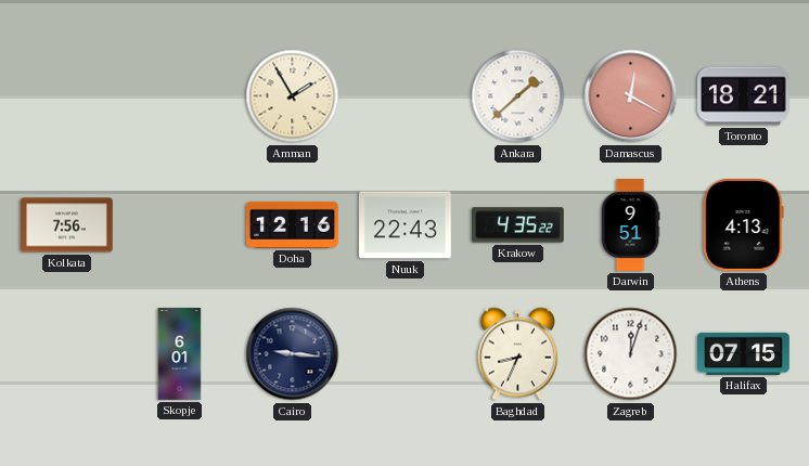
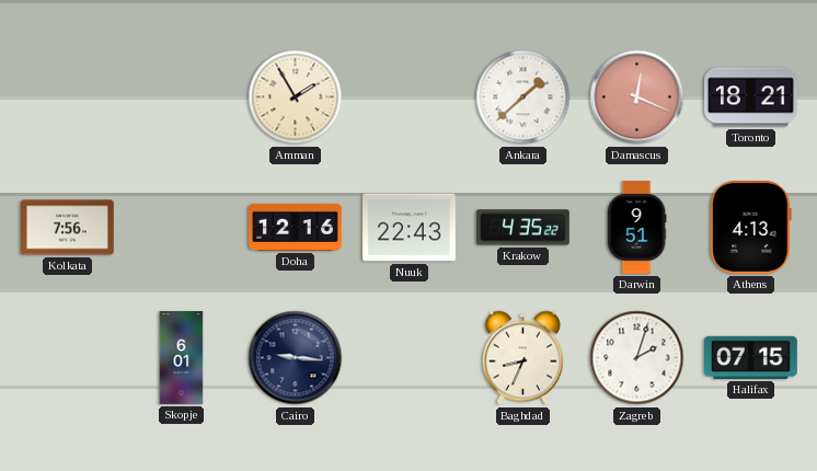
Damascus: 12:20 -> 12:19 (637, 97)
Zagreb: 12:03 -> 2:03 (637, 358)
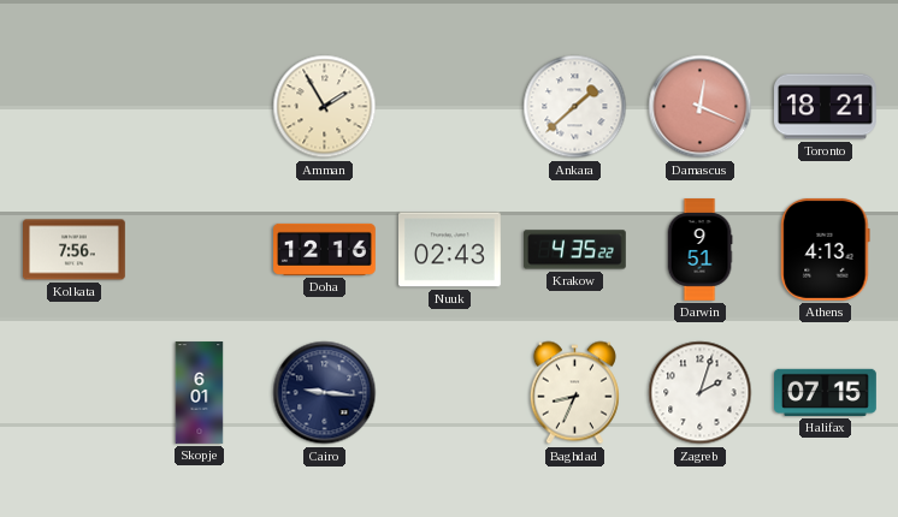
Nuuk: 22:43 -> 02:43 (450, 250)
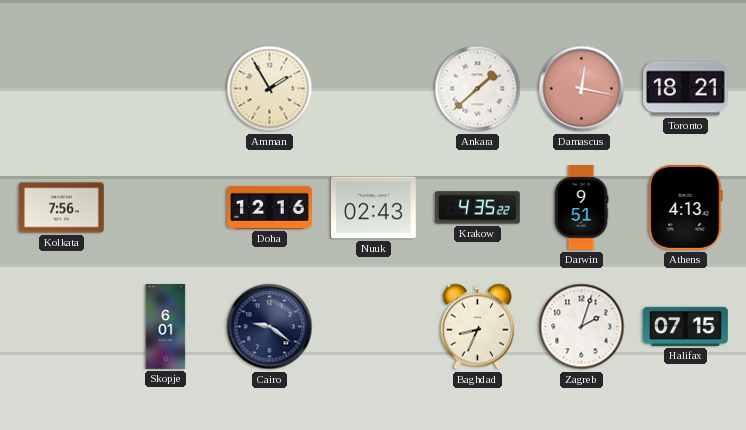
Damascus: 12:19 -> 12:17 (582, 89)
Cairo: 9:16 -> 9:21 (270, 327)
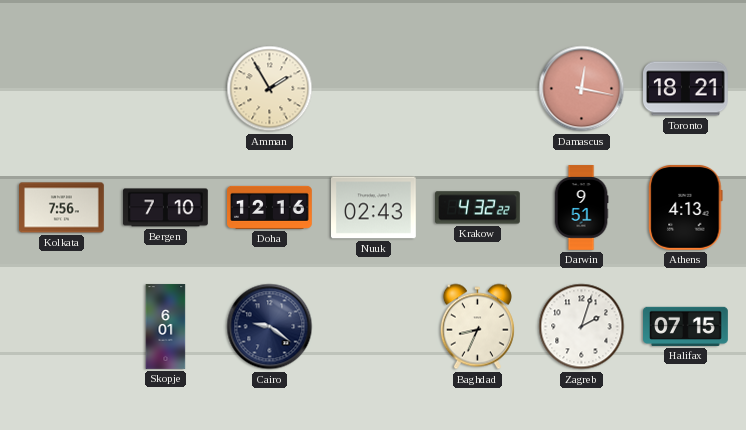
Ankara: 1:38 -> none (478, 89)
Bergen: none -> 7:10 (166, 208)
Krakow: 4:35 -> 4:32 (478, 208)
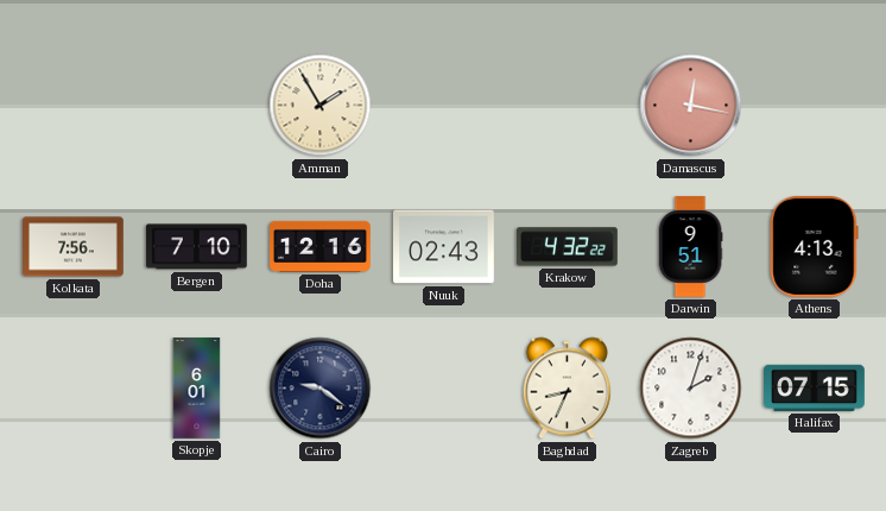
Toronto: 18:21 -> none (686, 89)
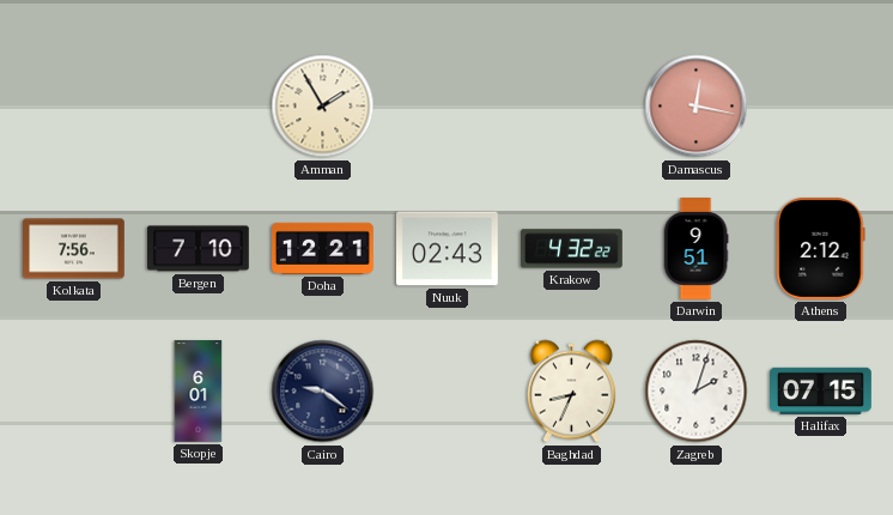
Doha: 12:16 -> 12:21 (323, 248)
Athens: 4:13 -> 2:12 (821, 249)
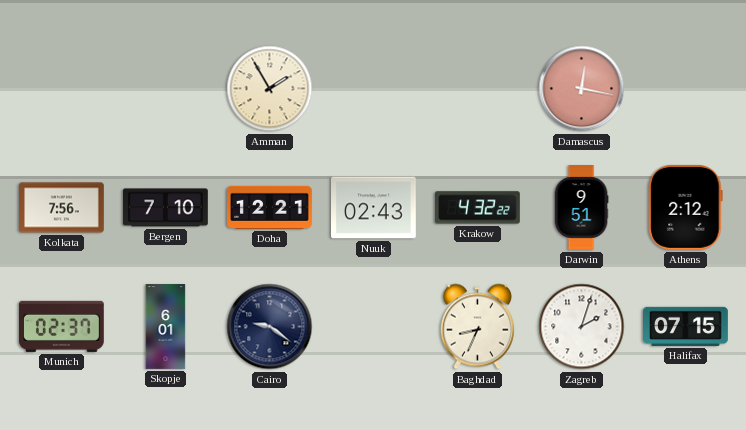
Munich: none -> 02:37 (61, 326)
